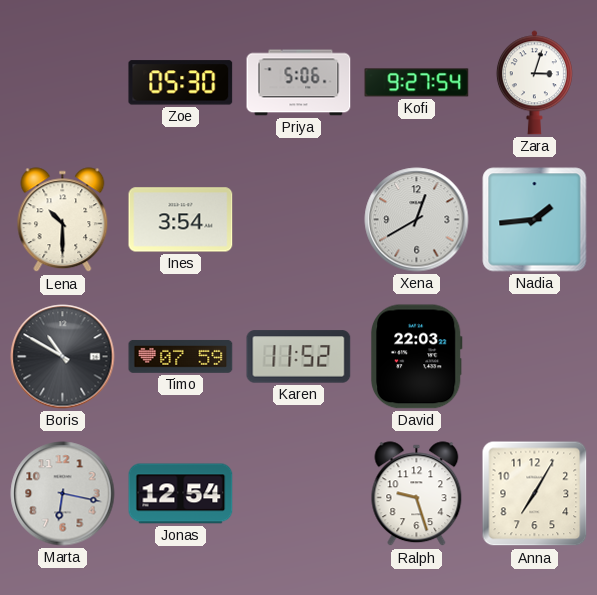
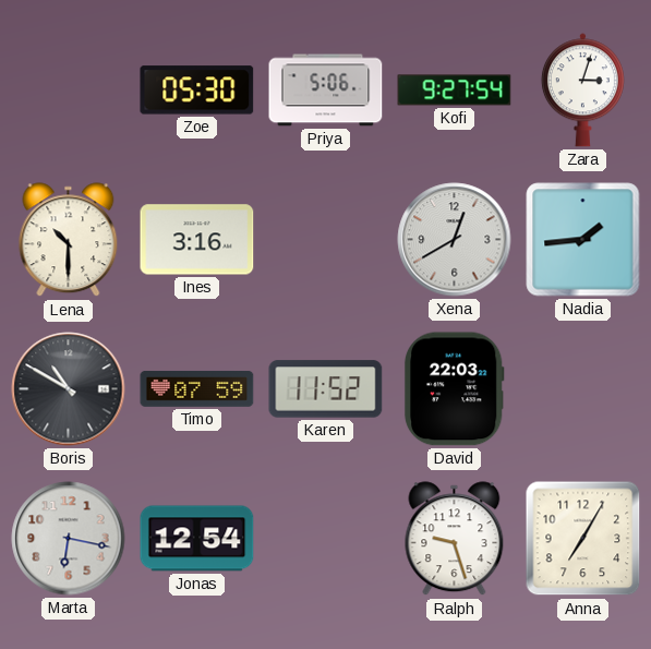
Ines: 3:54 -> 3:16 (197, 240)
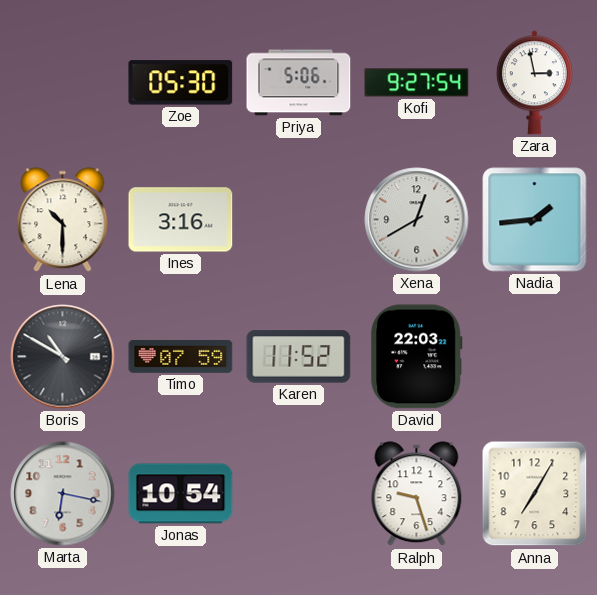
Zara: 3:03 -> 2:58 (534, 83)
Jonas: 12:54 -> 10:54 (181, 494)
